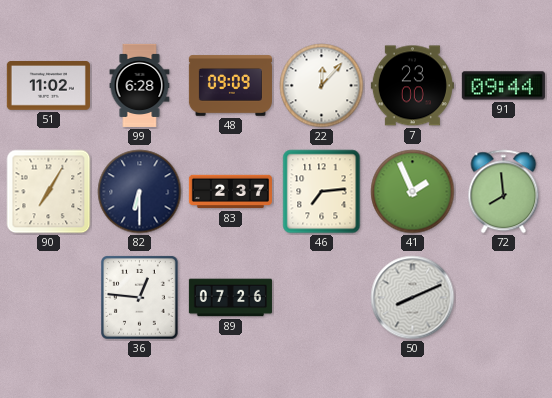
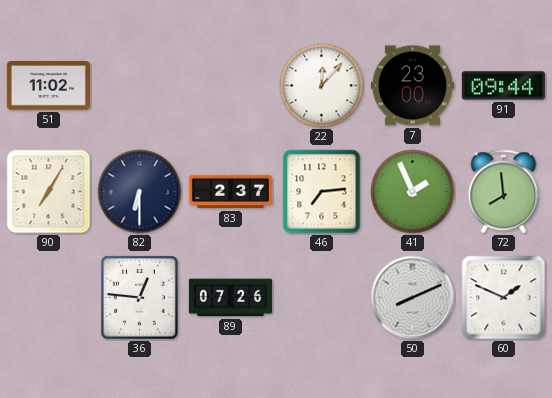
99: 6:28 -> none (140, 85)
48: 09:09 -> none (230, 86)
60: none -> 1:49 (504, 298)
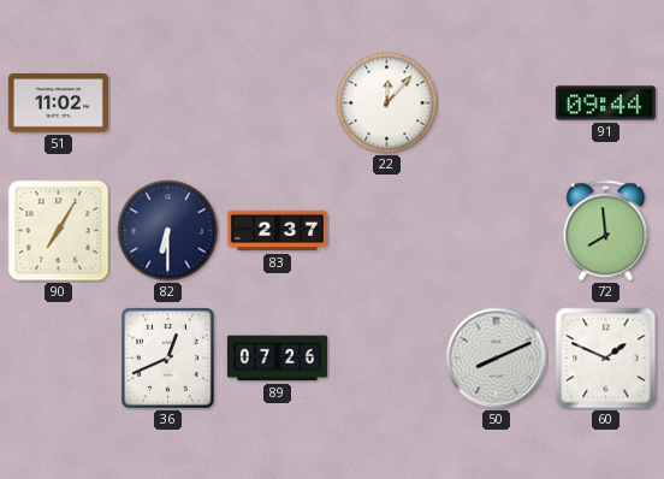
7: 23:00 -> none (412, 86)
46: 7:14 -> none (322, 192)
41: 1:56 -> none (413, 192)
36: 12:46 -> 12:41 (168, 359)
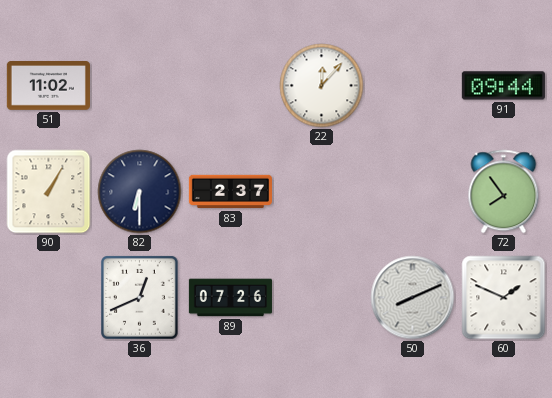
90: 7:05 -> 1:05 (49, 192)
72: 7:59 -> 7:54 (504, 192)
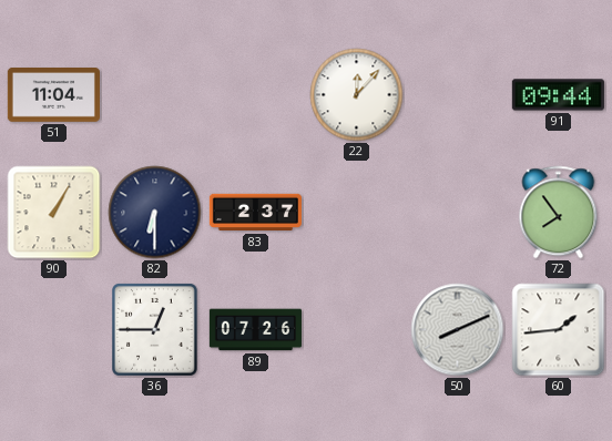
51: 11:02 -> 11:04 (53, 95)
36: 12:41 -> 12:45 (155, 330)
60: 1:49 -> 1:44 (559, 330)
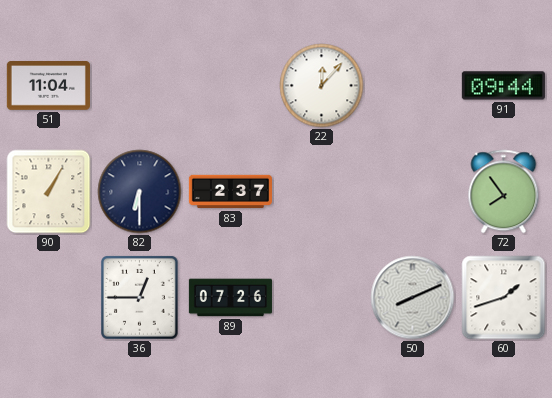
60: 1:44 -> 1:42 (504, 298)
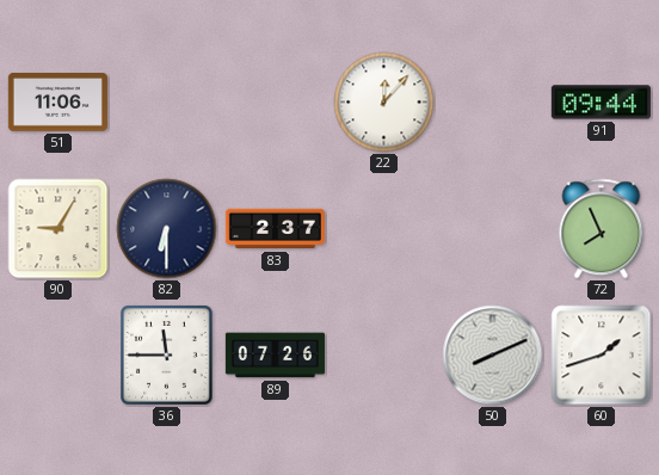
51: 11:04 -> 11:06 (57, 103)
90: 1:05 -> 9:05 (58, 229)
72: 7:54 -> 7:56 (602, 229)
36: 12:45 -> 11:45 (167, 356)
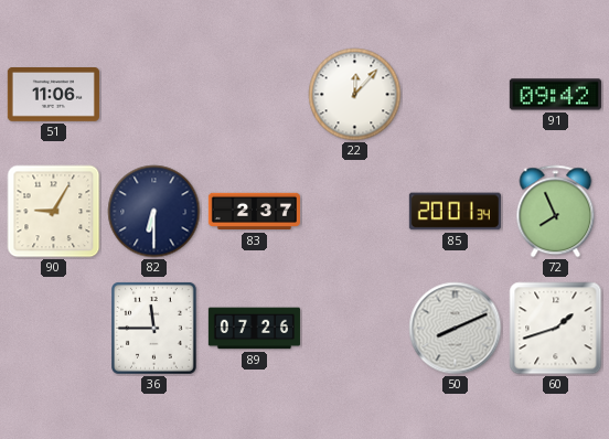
91: 09:44 -> 09:42 (555, 95)
85: none -> 20:01 (455, 212)
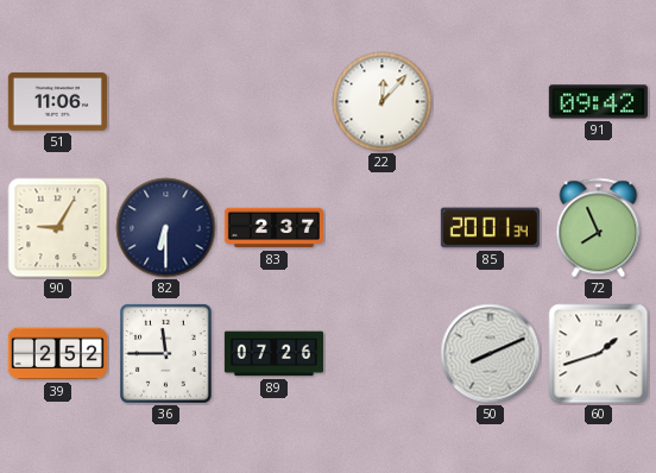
39: none -> 2:52 (57, 354)
